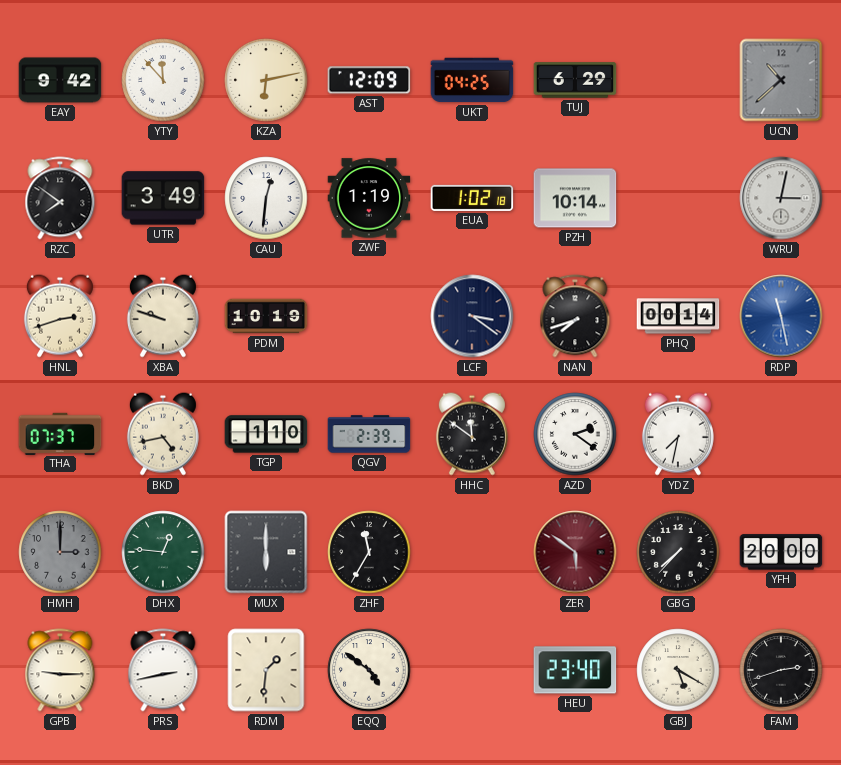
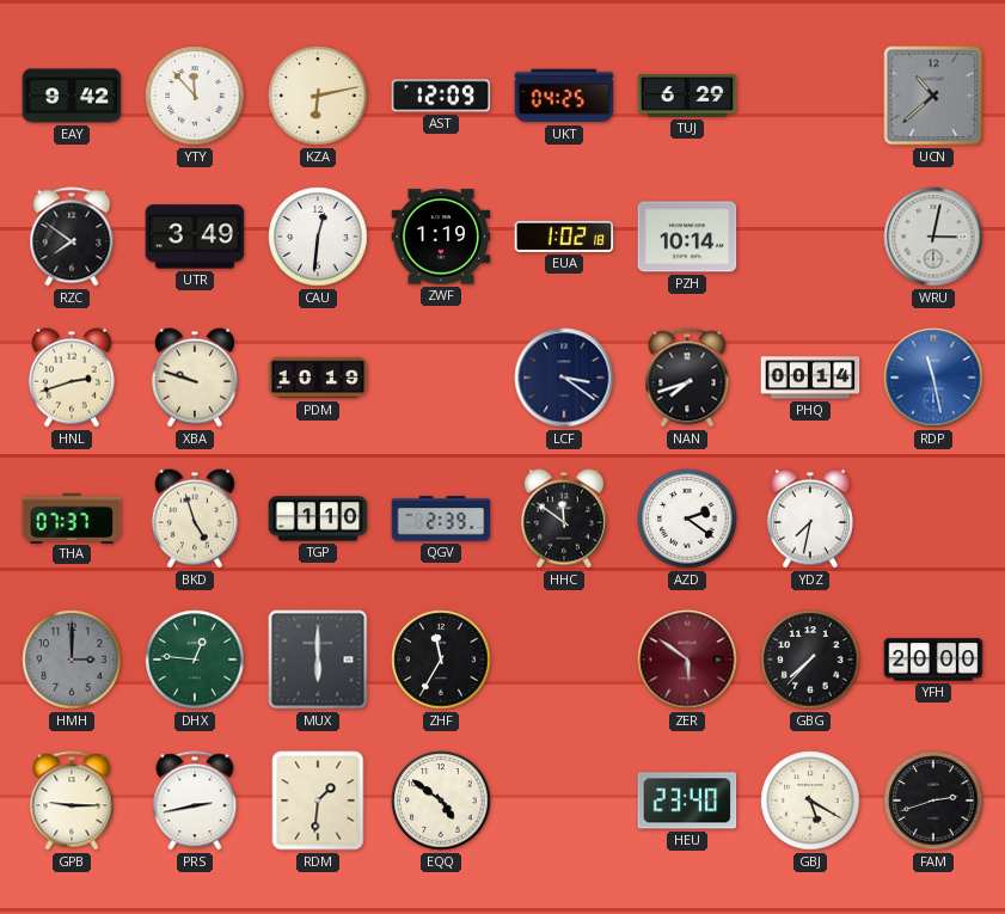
BKD: 4:43 -> 4:57 (195, 519)
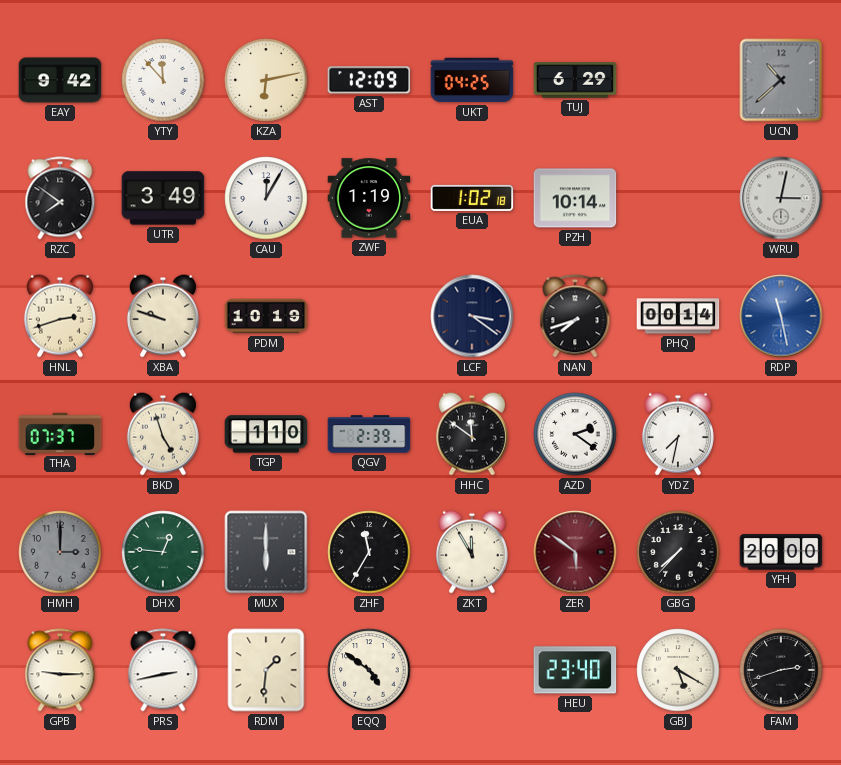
CAU: 12:31 -> 12:05 (266, 198)
ZKT: none -> 11:55 (472, 552)
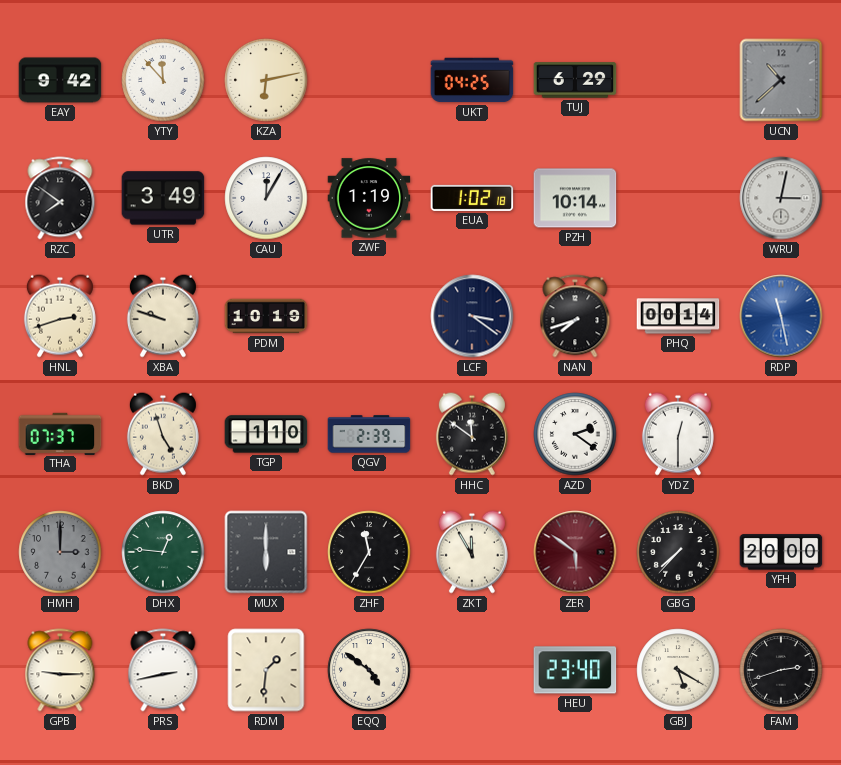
AST: 12:09 -> none (369, 80)
YDZ: 7:32 -> 12:30 (678, 434)
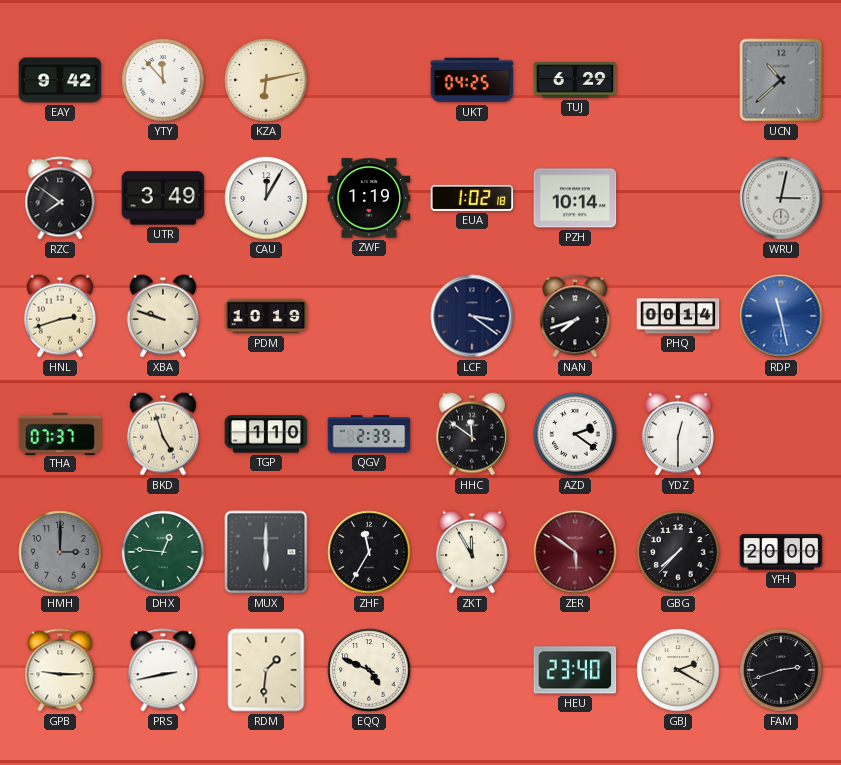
EQQ: 4:51 -> 4:49 (369, 670)
GBJ: 5:20 -> 2:20 (678, 670)
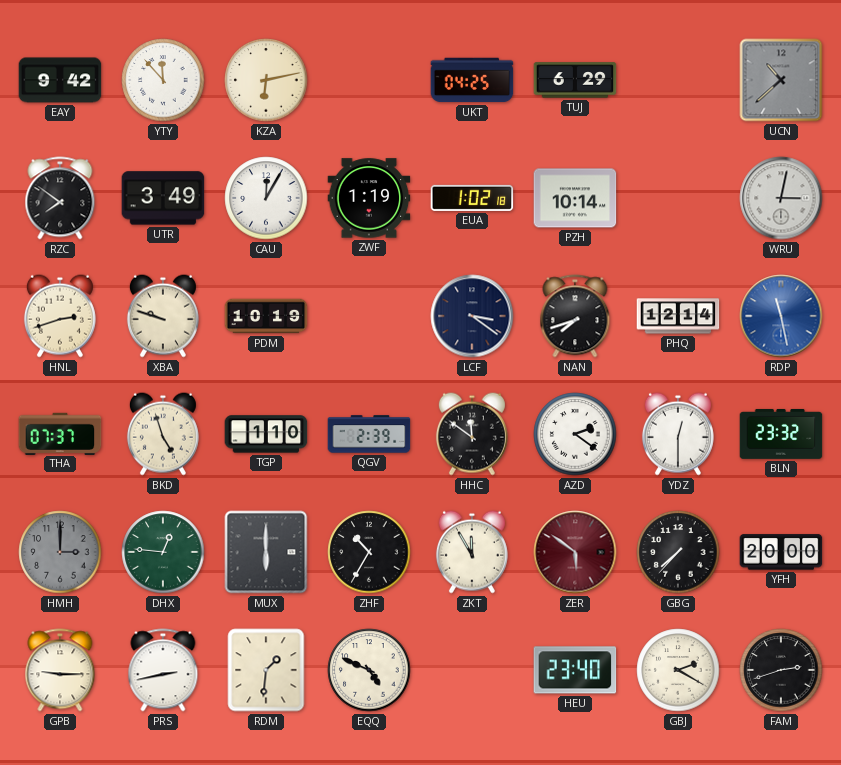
PHQ: 00:14 -> 12:14 (678, 316)
BLN: none -> 23:32 (781, 434)
ZHF: 11:35 -> 10:35 (369, 552)
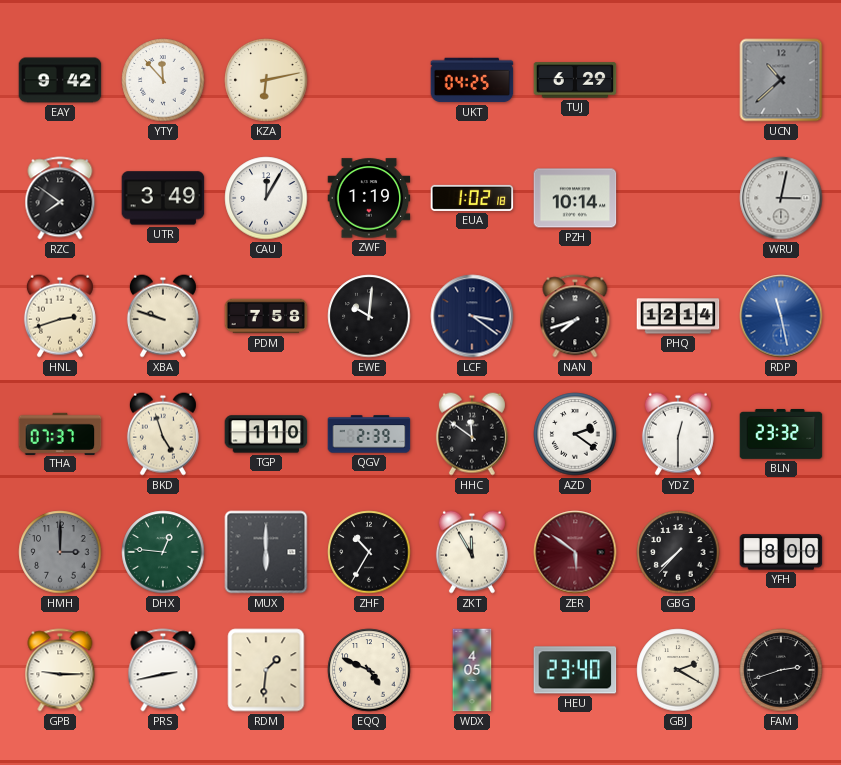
PDM: 10:19 -> 7:58 (266, 316)
EWE: none -> 10:01 (369, 316)
YFH: 20:00 -> 8:00 (781, 552)
WDX: none -> 4:05 (472, 670)
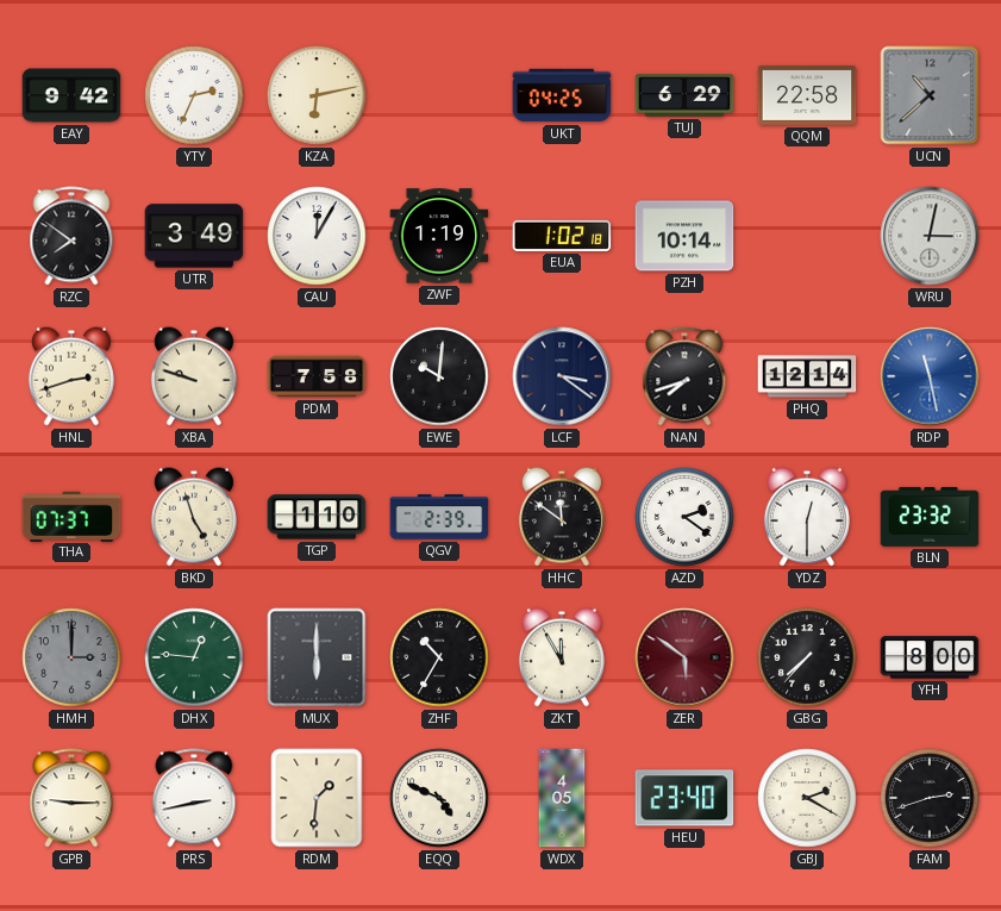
YTY: 11:53 -> 2:34 (194, 95)
QQM: none -> 22:58 (807, 95)
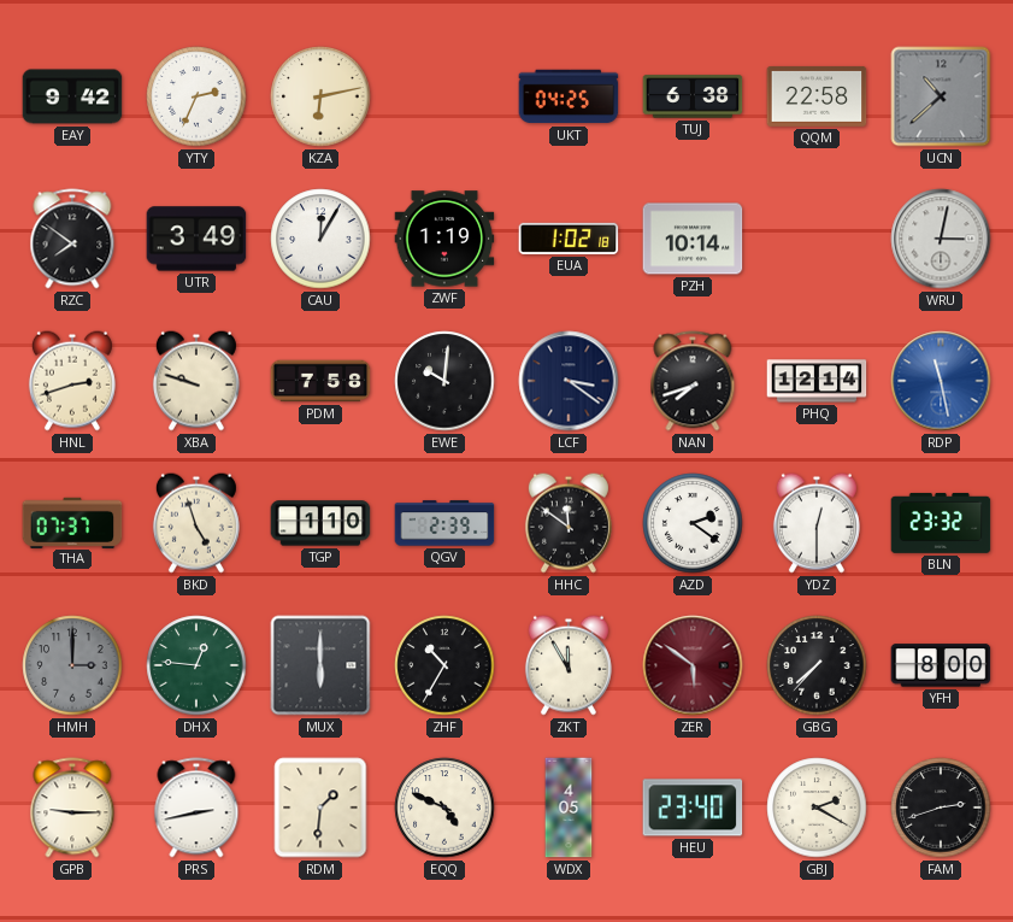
TUJ: 6:29 -> 6:38 (693, 96)
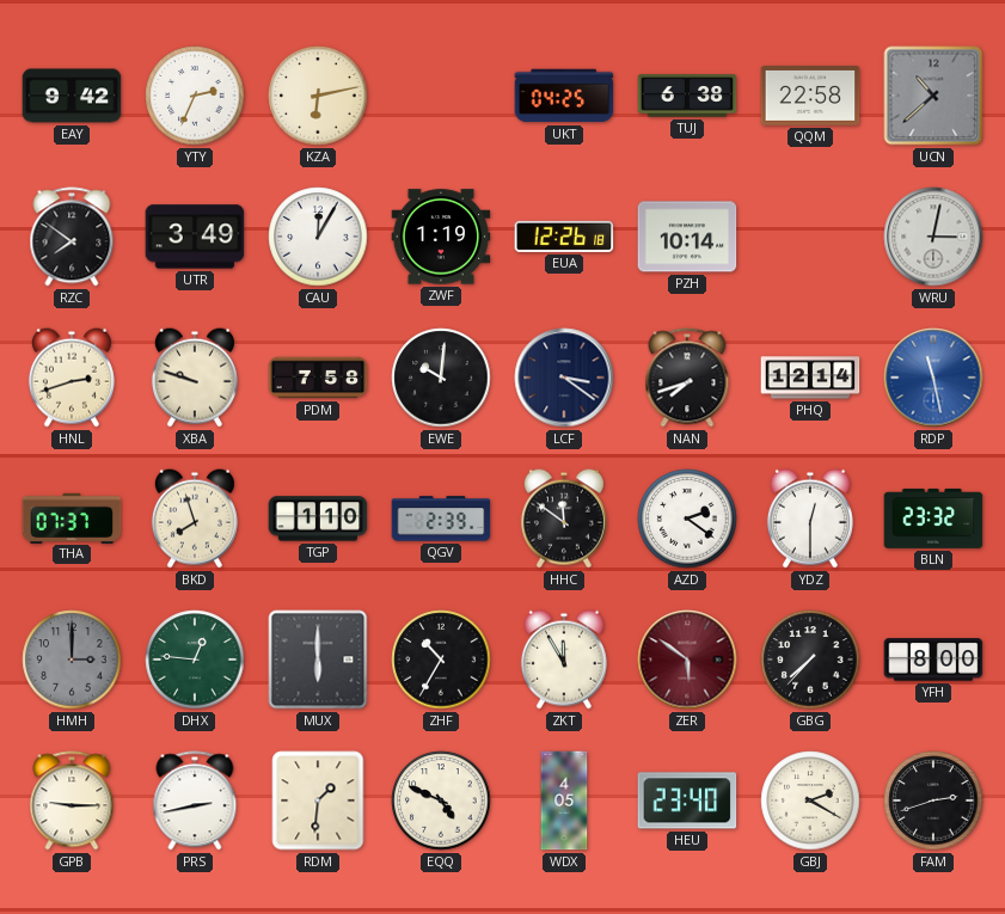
EUA: 1:02 -> 12:26 (564, 237)
BKD: 4:57 -> 7:57 (195, 519)
